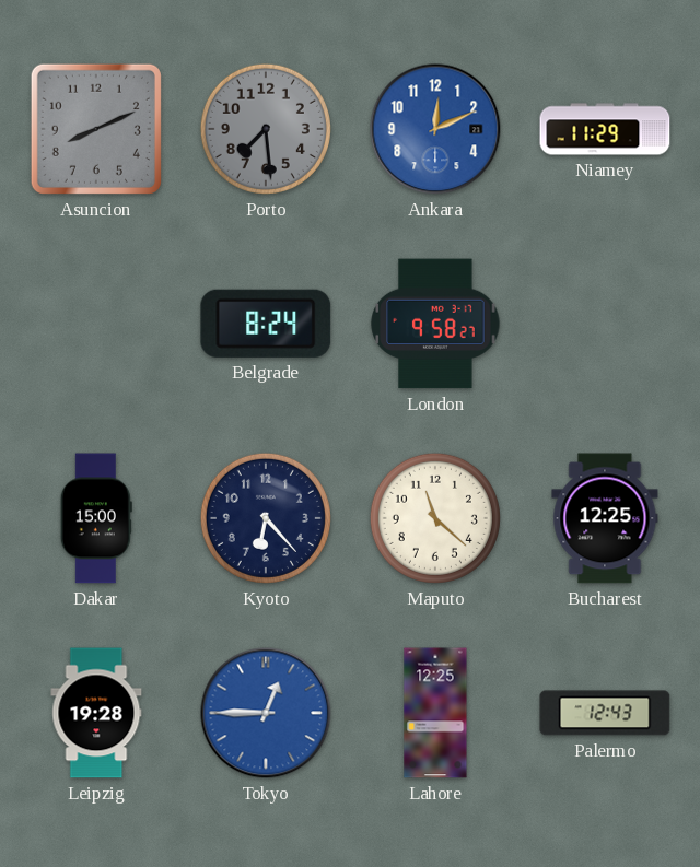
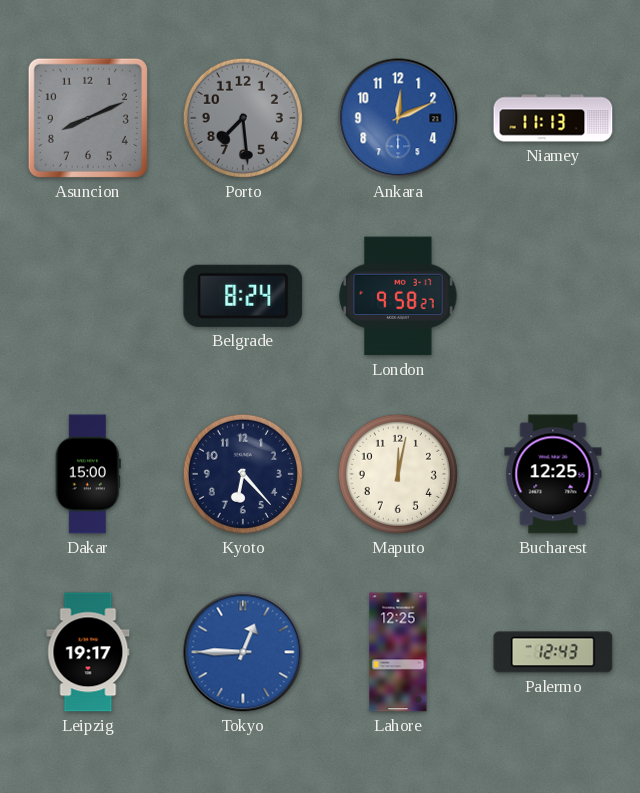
Niamey: 11:29 -> 11:13 (553, 118)
Maputo: 11:22 -> 12:02 (398, 474)
Leipzig: 19:28 -> 19:17 (88, 652)
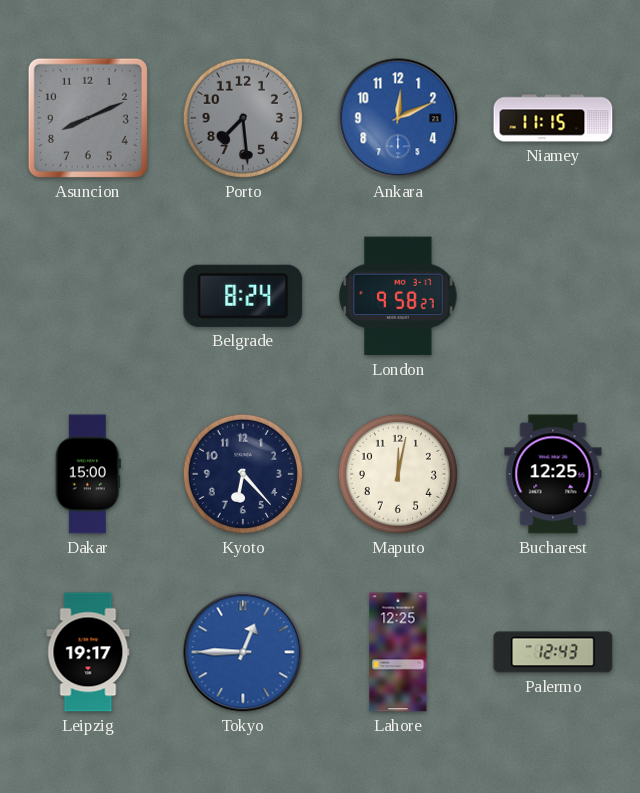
Niamey: 11:13 -> 11:15 (553, 118)
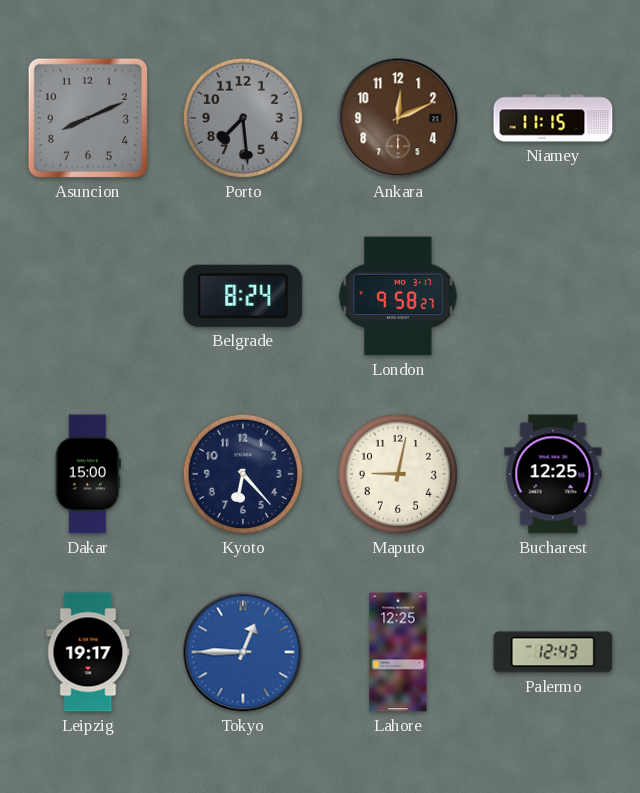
Ankara dial: blue -> brown (398, 118)
Maputo: 12:02 -> 9:02 (398, 474)
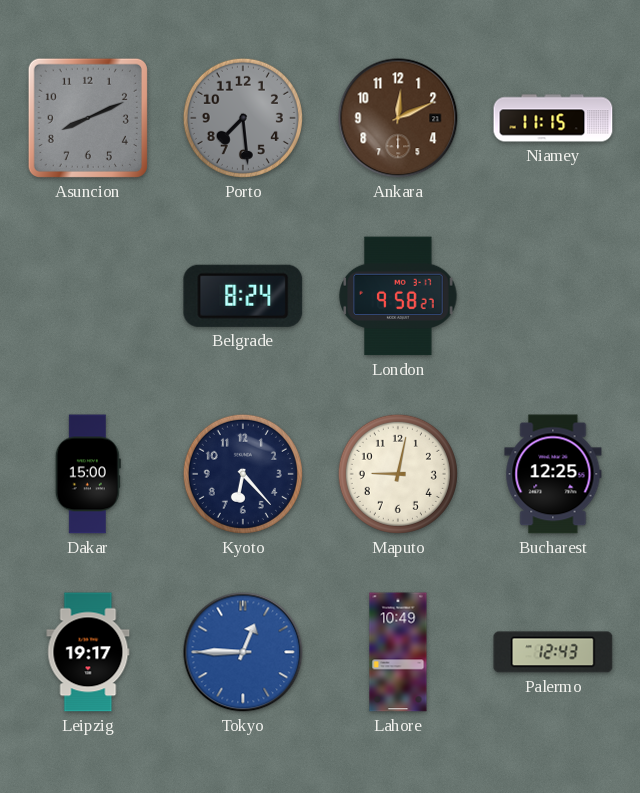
Lahore: 12:25 -> 10:49 (398, 652)
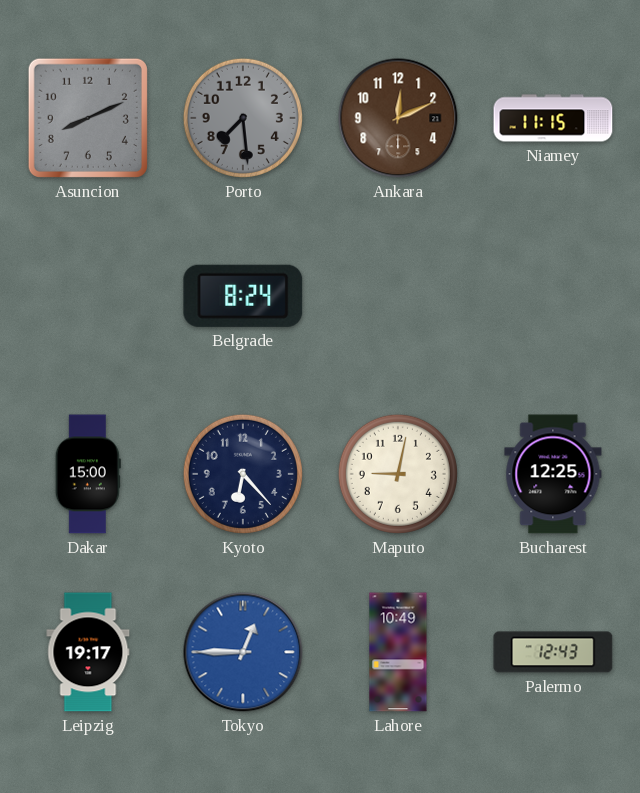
London: 9:58 -> none (398, 296)
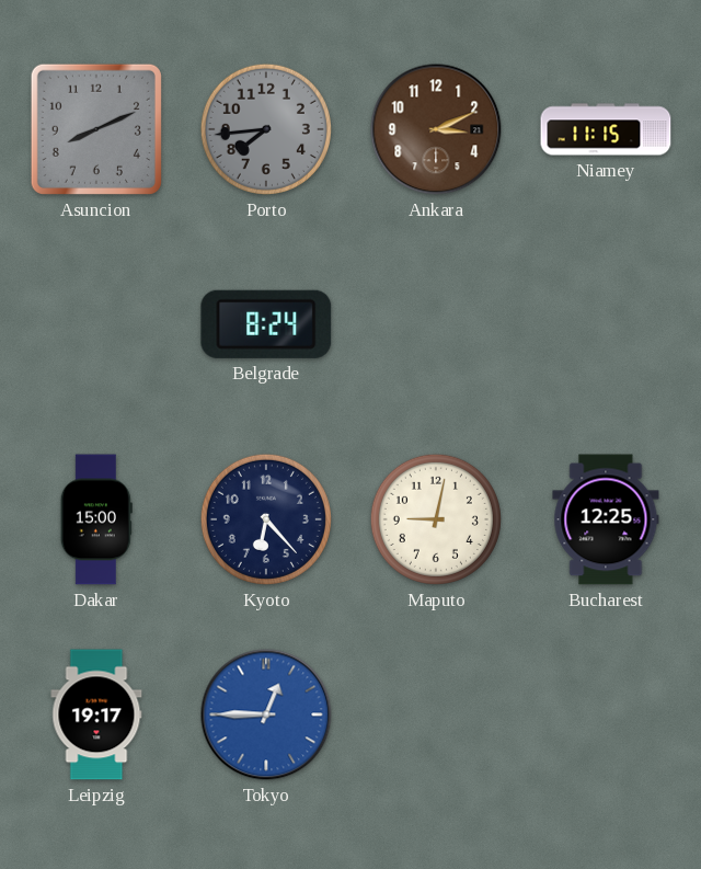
Porto: 7:29 -> 7:44 (266, 129)
Ankara: 12:11 -> 3:11 (436, 129)
Lahore: 10:49 -> none (398, 652)
Palermo: 12:43 -> none (553, 652)
